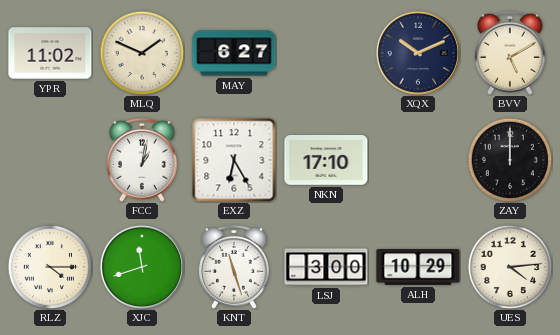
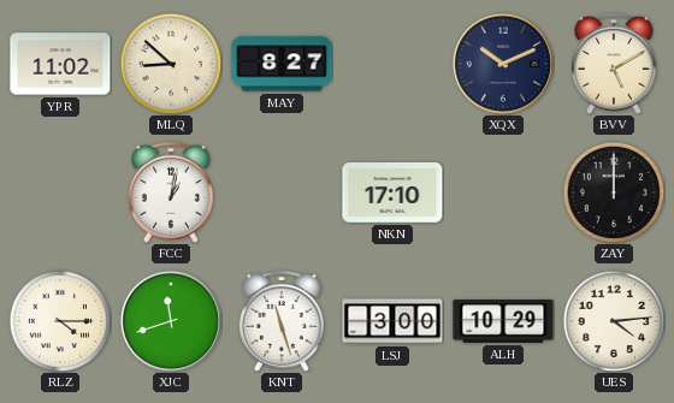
MLQ: 1:49 -> 8:52 (170, 63)
MAY: 6:27 -> 8:27 (282, 64)
EXZ: 6:25 -> none (234, 160)
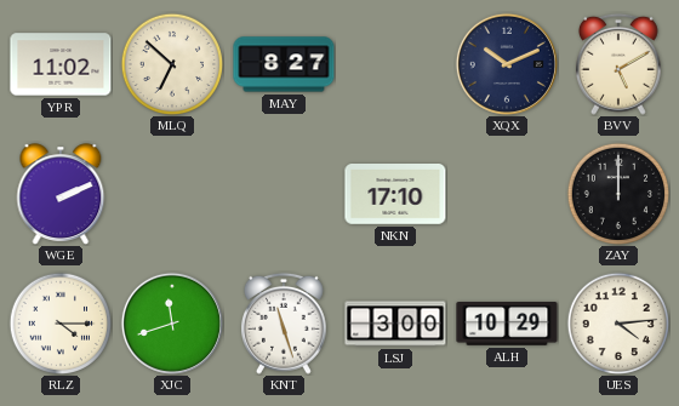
MLQ: 8:52 -> 6:52 (171, 63)
WGE: none -> 2:11 (61, 194)
FCC: 1:02 -> none (171, 192)
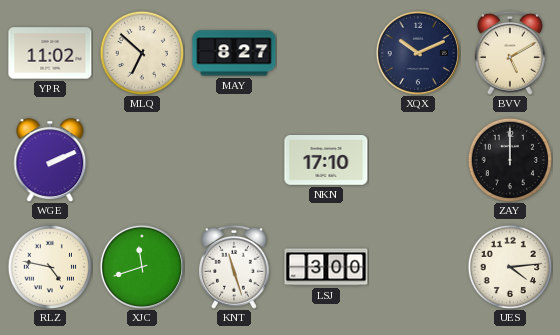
RLZ: 4:15 -> 4:47 (49, 266)
ALH: 10:29 -> none (507, 325)
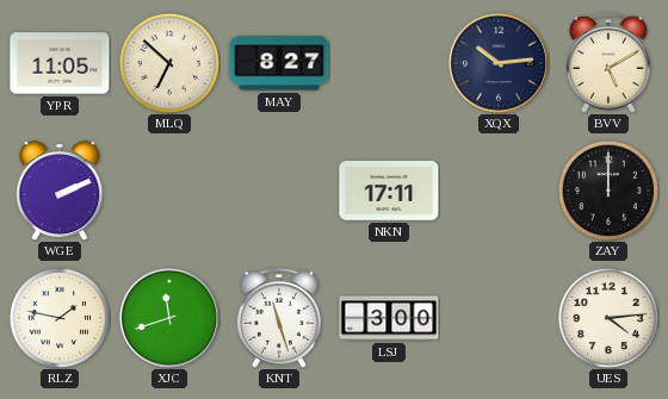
YPR: 11:02 -> 11:05 (60, 63)
XQX: 10:11 -> 10:14 (499, 63)
NKN: 17:10 -> 17:11 (389, 192)
RLZ: 4:47 -> 1:47 (58, 317)
